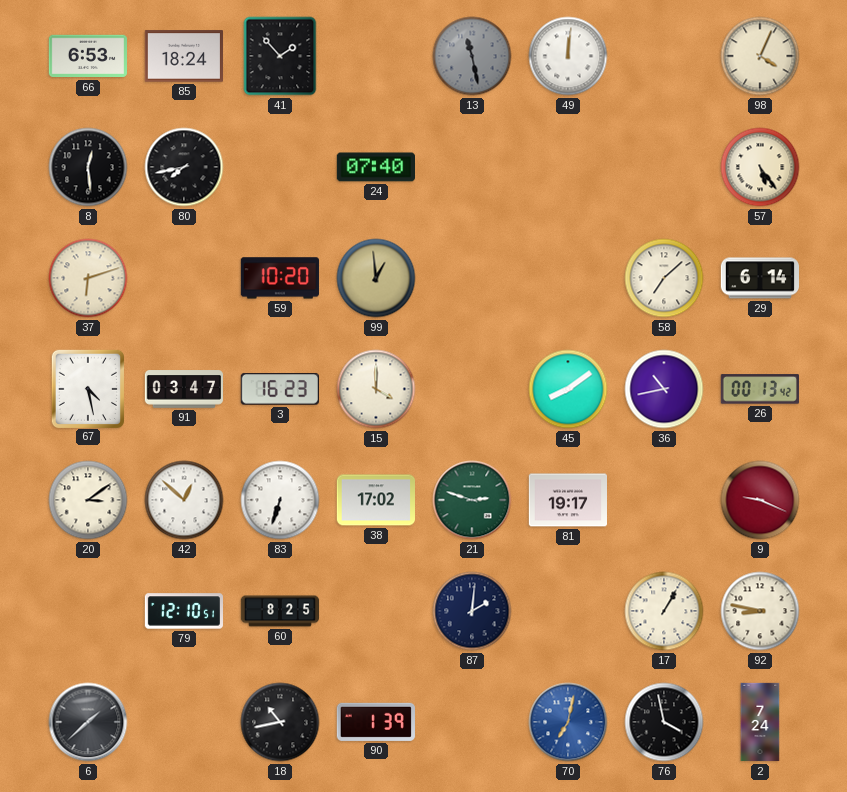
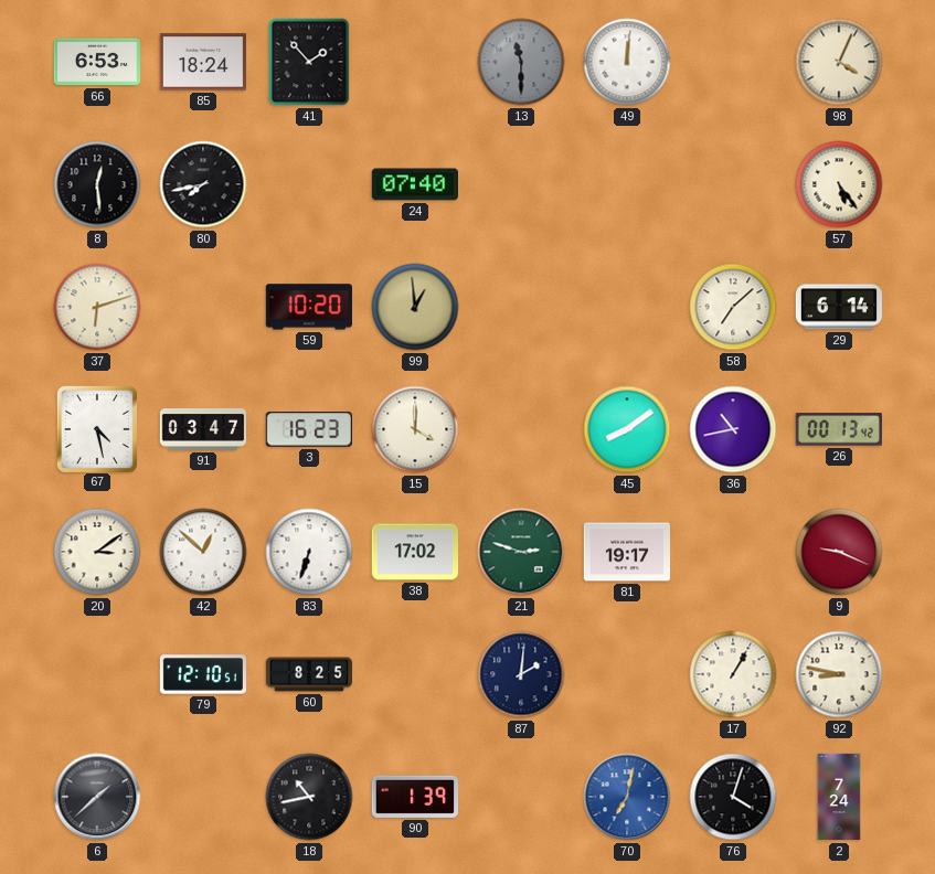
13: 11:28 -> 11:30 (521, 62)
76: 3:58 -> 4:03 (733, 797)
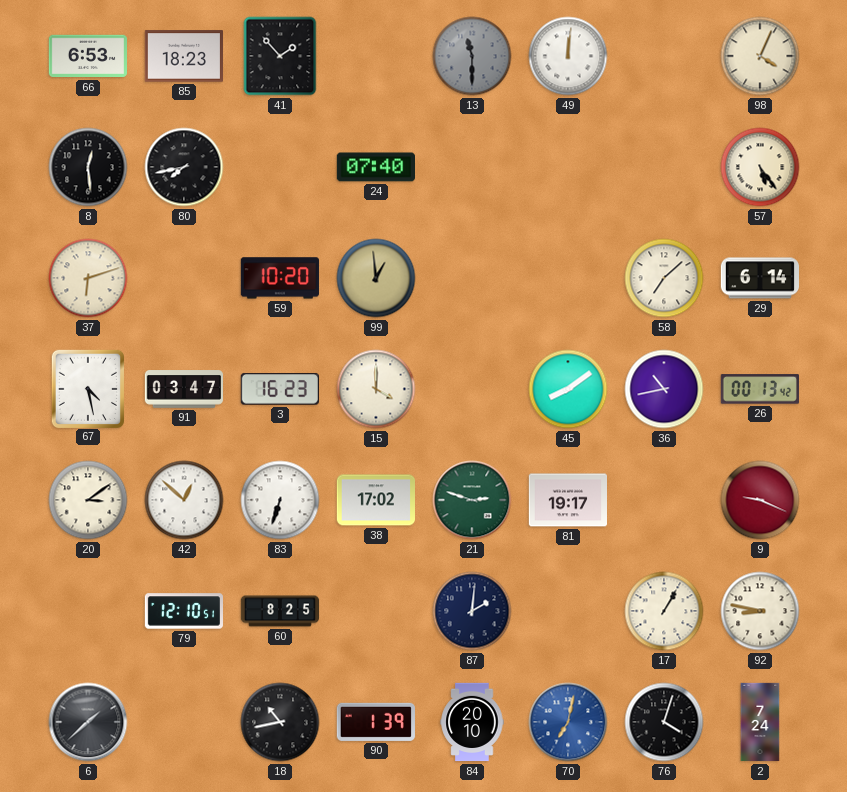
85: 18:24 -> 18:23 (183, 56)
84: none -> 20:10 (472, 722)
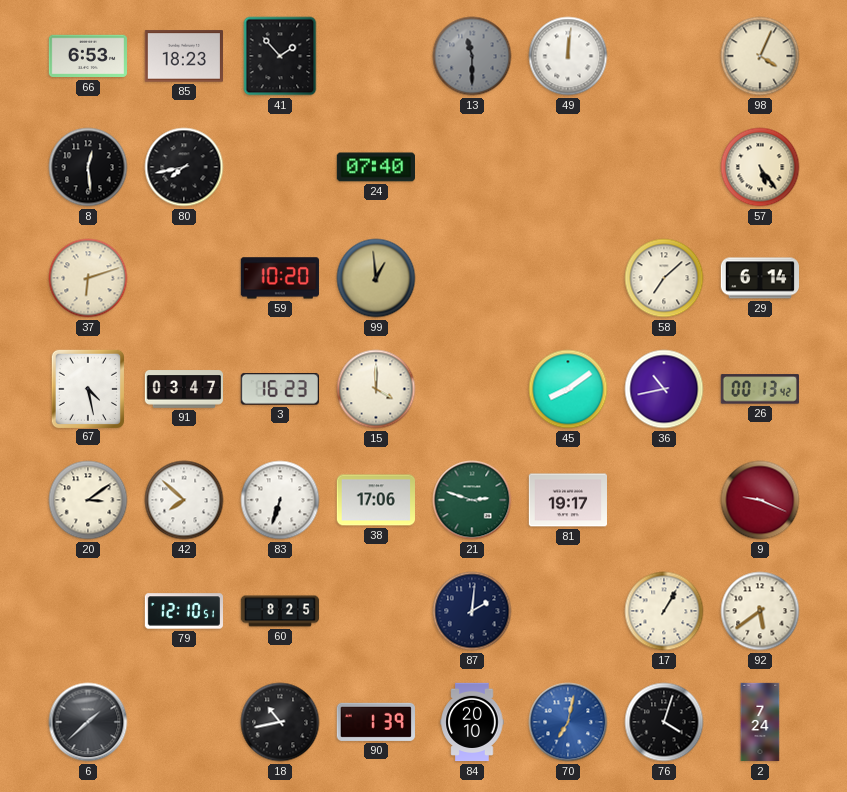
42: 12:52 -> 7:52 (184, 500)
38: 17:02 -> 17:06 (375, 500)
92: 8:47 -> 5:39 (760, 611)
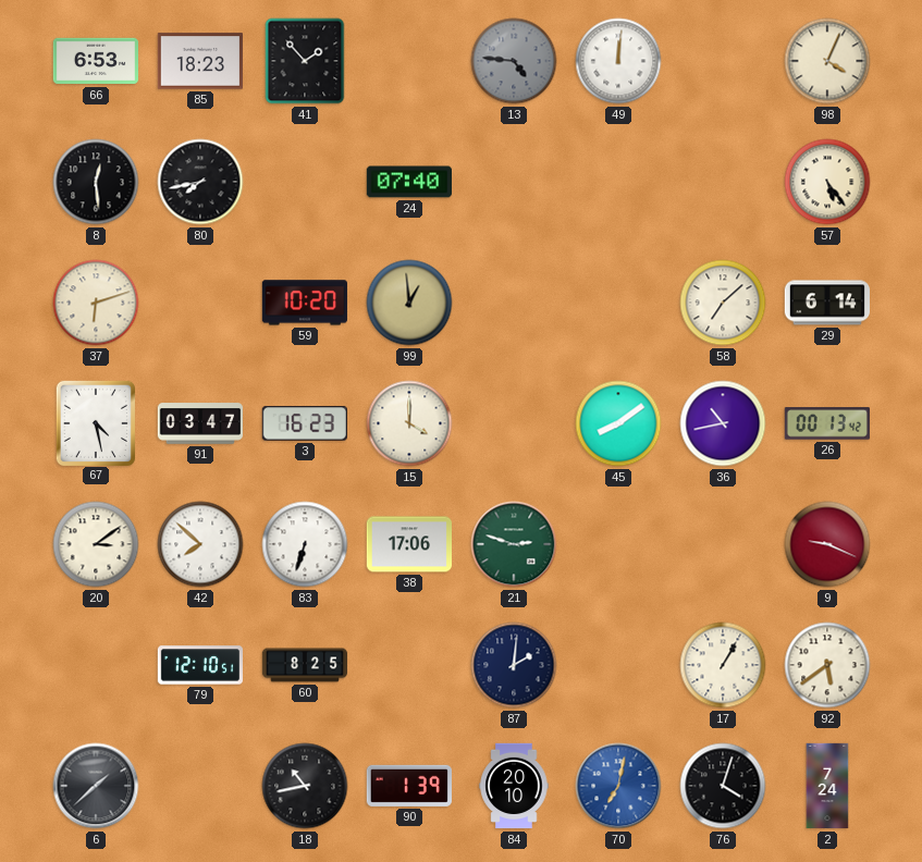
13: 11:30 -> 4:46 (514, 61)
81: 19:17 -> none (567, 500)
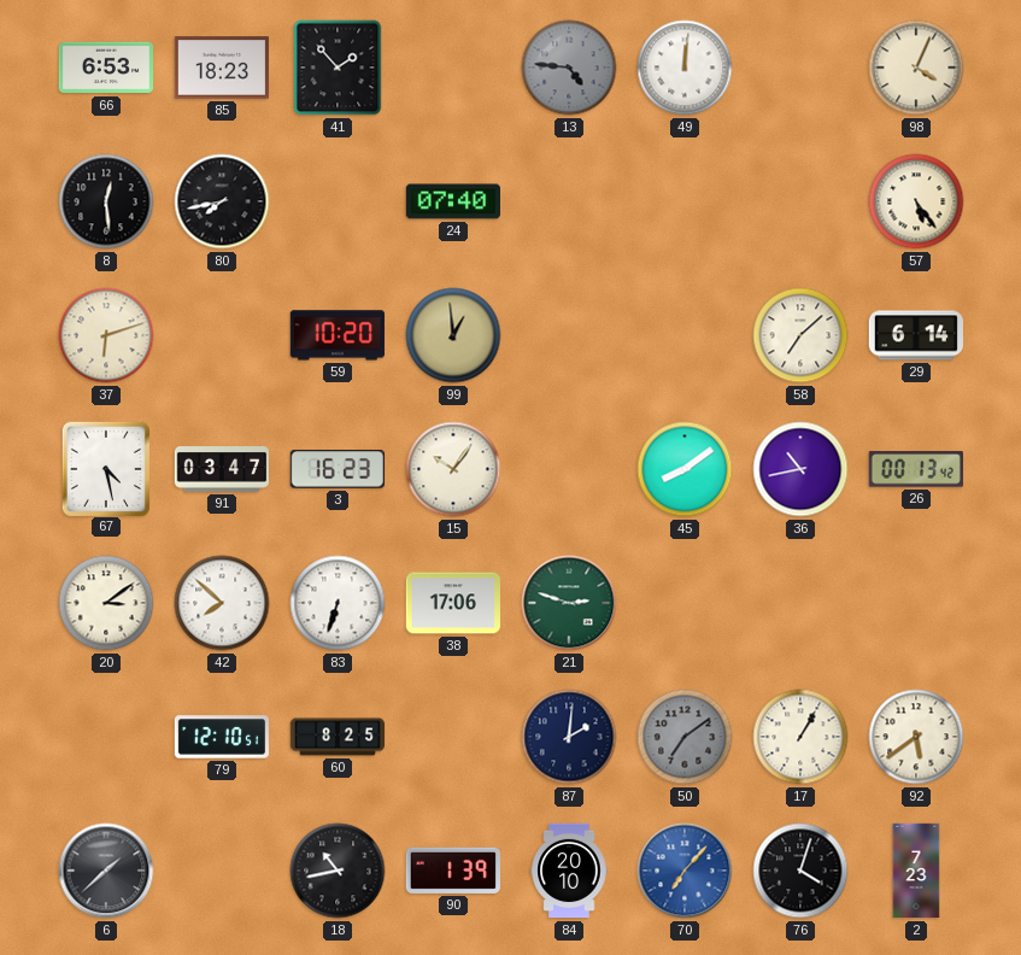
15: 4:00 -> 10:06 (453, 469)
9: 9:19 -> none (827, 544)
50: none -> 7:09 (685, 737)
70: 7:02 -> 7:07 (685, 871)
2: 7:24 -> 7:23 (916, 871)
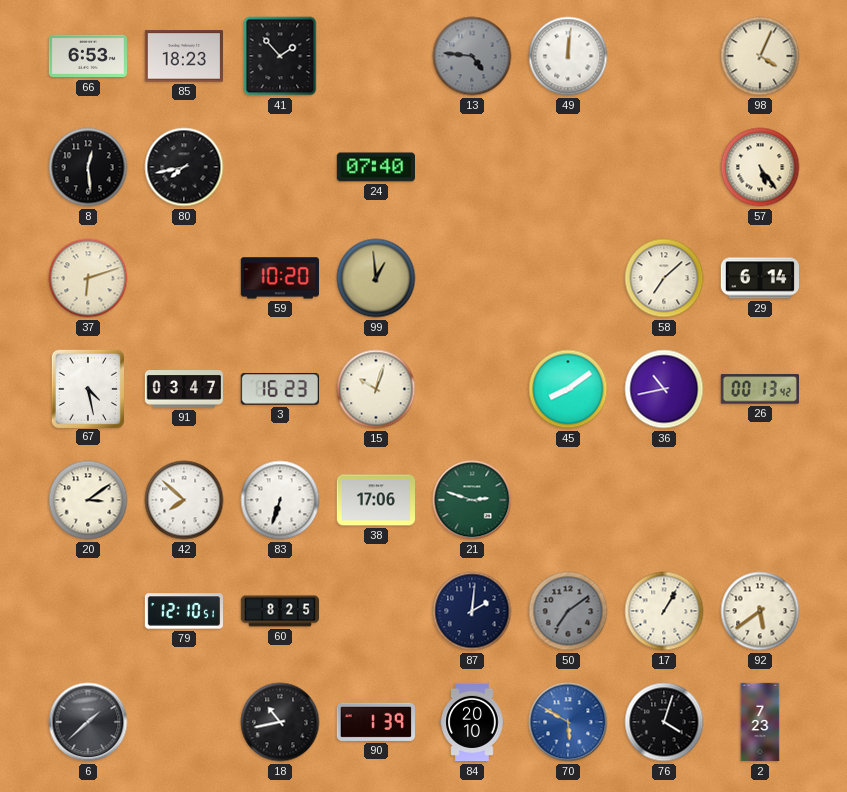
15: 10:06 -> 10:03 (376, 389)
70: 7:07 -> 5:50 (568, 722)
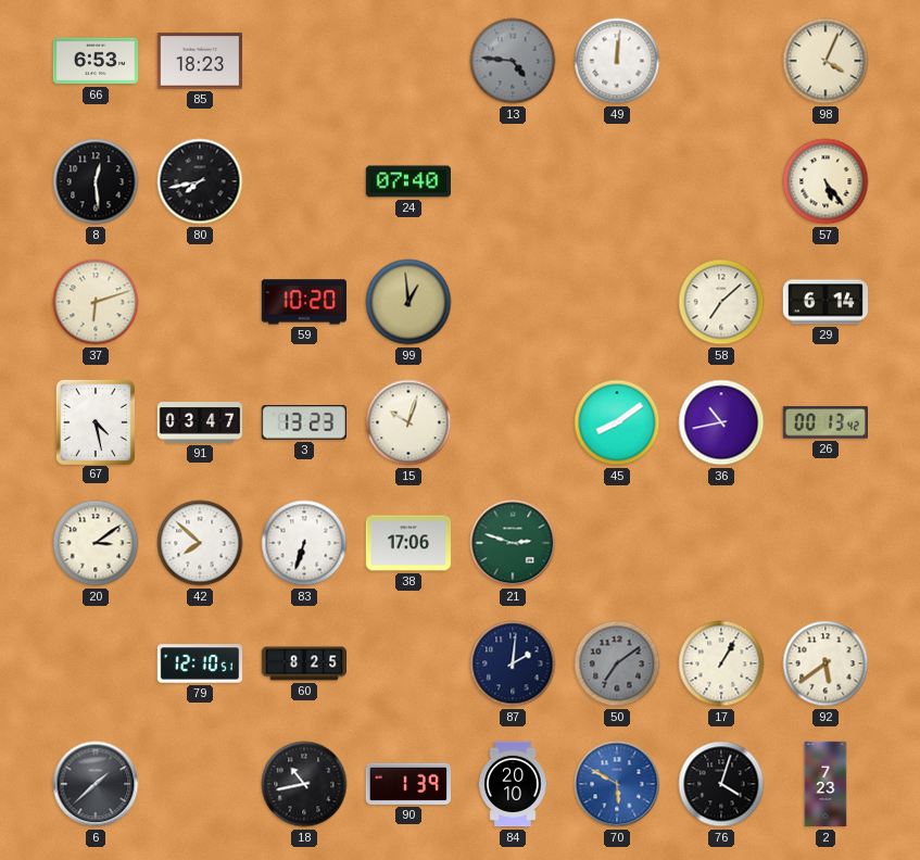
41: 1:53 -> none (280, 56)
3: 16:23 -> 13:23 (304, 422)
